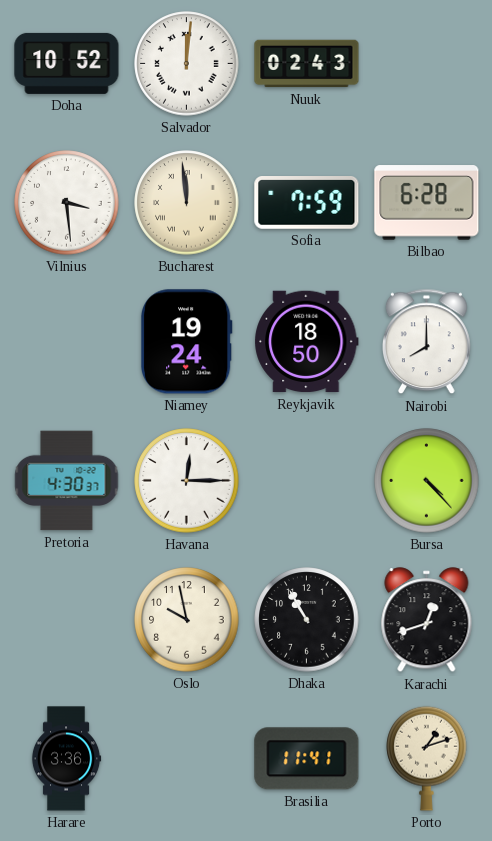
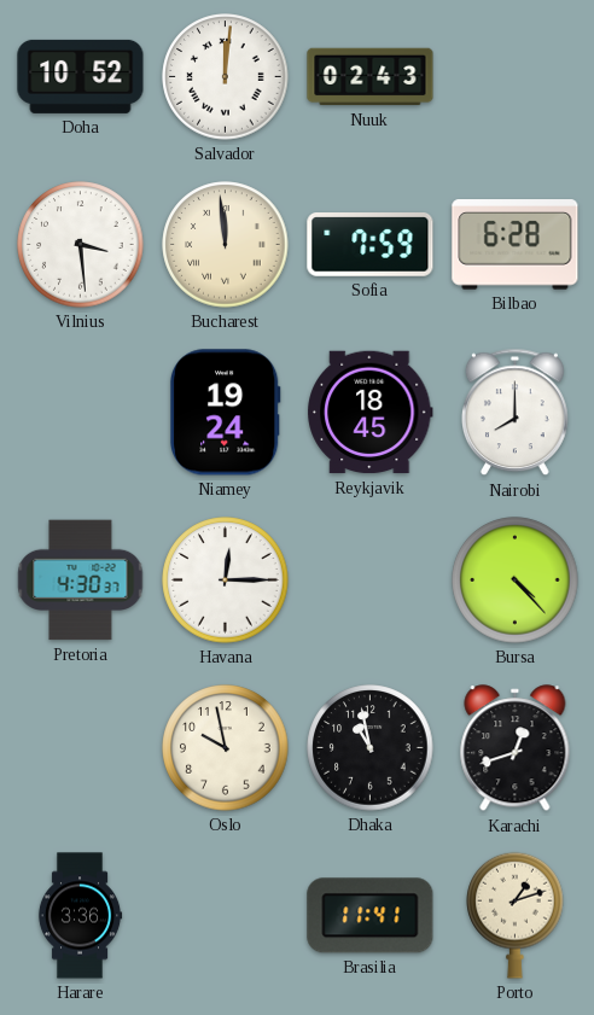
Reykjavik: 18:50 -> 18:45 (371, 413)
Dhaka: 10:55 -> 10:58 (371, 748)
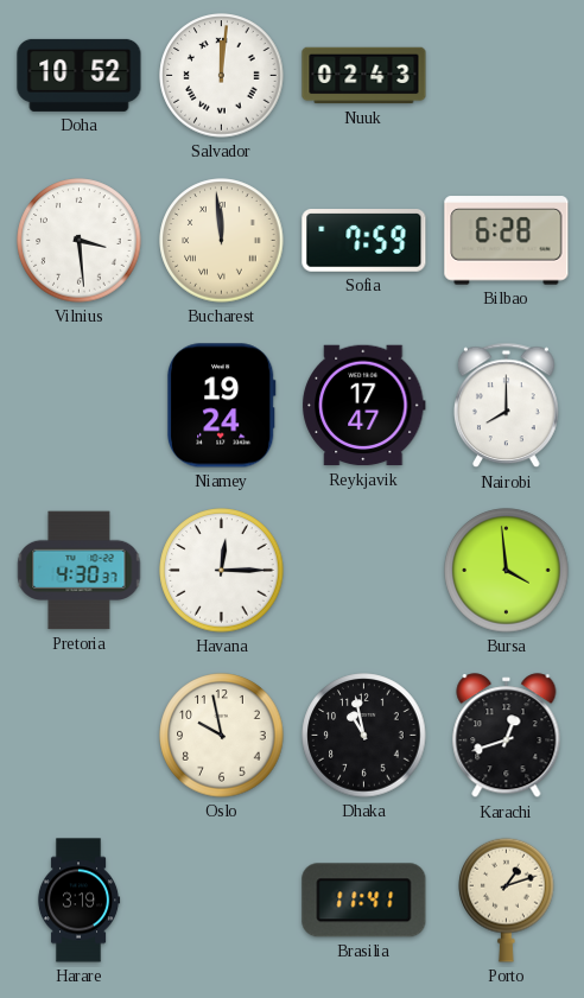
Reykjavik: 18:45 -> 17:47 (364, 406)
Bursa: 4:23 -> 3:59 (507, 571)
Harare: 3:36 -> 3:19 (78, 901)
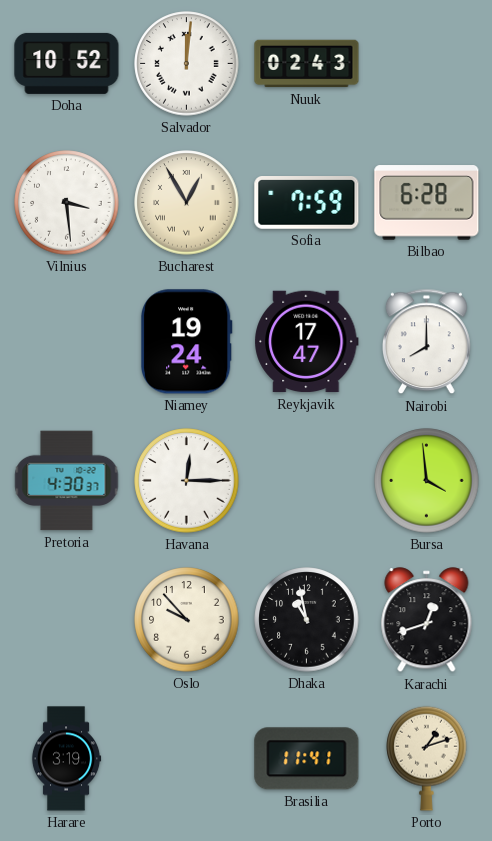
Bucharest: 11:59 -> 12:55 (187, 203)
Oslo: 9:58 -> 9:53 (187, 620)
